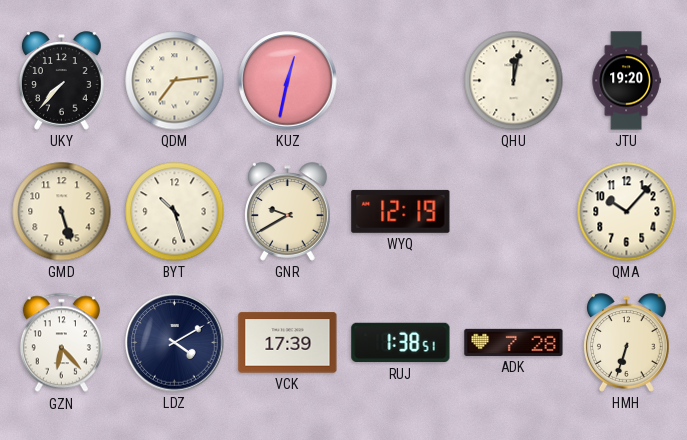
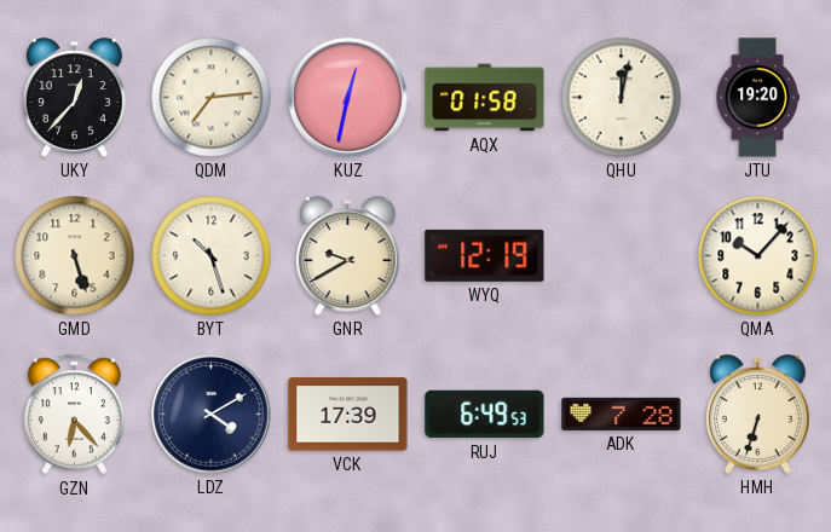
UKY: 7:37 -> 12:37 (75, 98)
AQX: none -> 01:58 (485, 98)
RUJ: 1:38 -> 6:49 (485, 415)
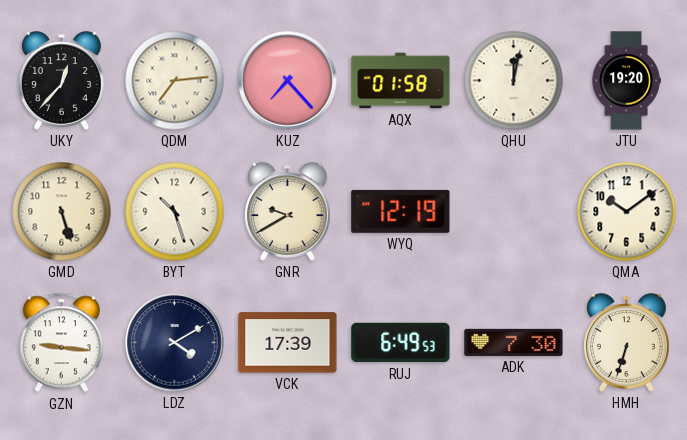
KUZ: 12:32 -> 7:23 (288, 81)
QMA: 10:07 -> 10:09 (627, 212)
GZN: 6:23 -> 9:16 (61, 343)
ADK: 7:28 -> 7:30 (514, 342)
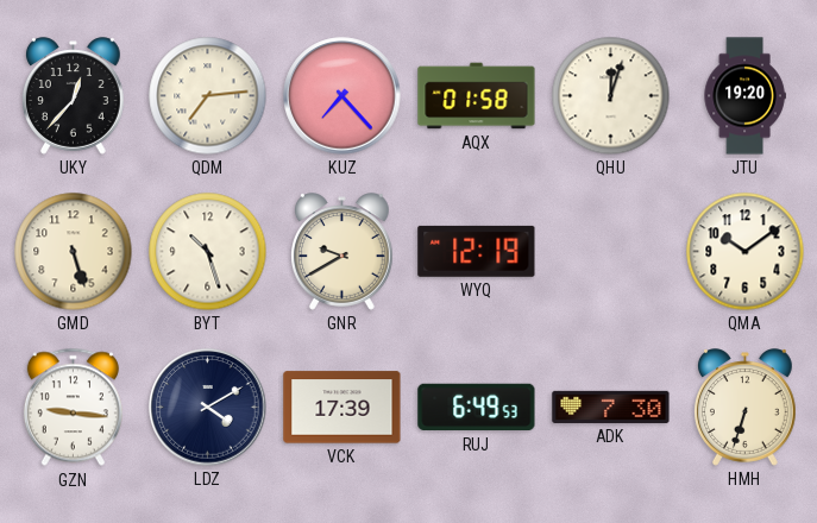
QHU: 12:02 -> 12:03 (611, 96)
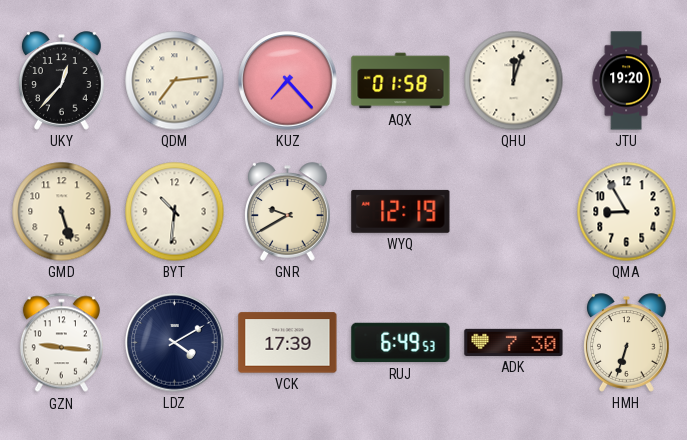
BYT: 10:27 -> 10:31 (175, 212)
QMA: 10:09 -> 8:55 (627, 212)
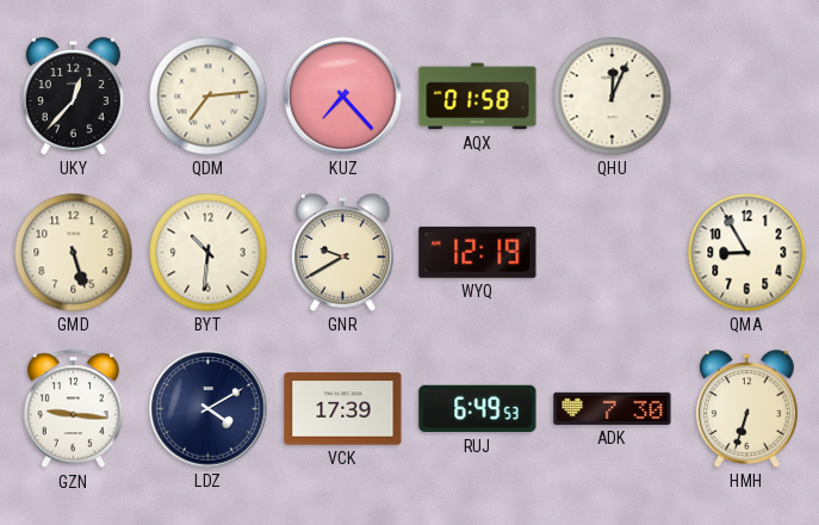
QHU: 12:03 -> 12:04 (613, 97)
JTU: 19:20 -> none (626, 81)
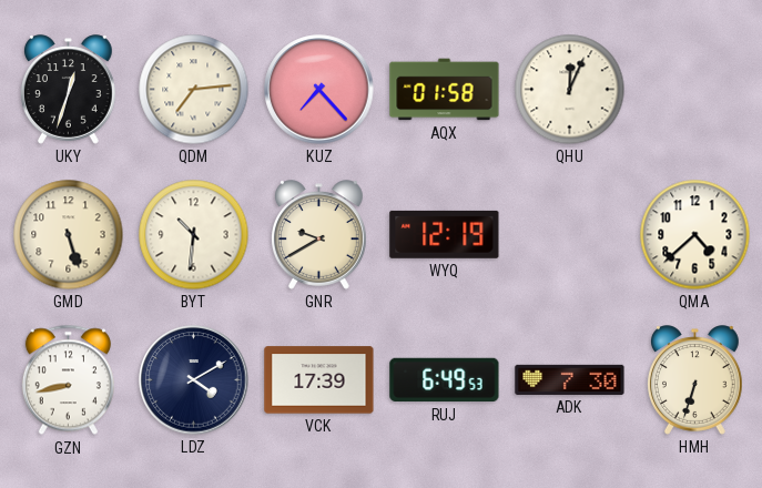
UKY: 12:37 -> 12:33 (69, 90)
QMA: 8:55 -> 4:38 (695, 235)
GZN: 9:16 -> 8:43 (68, 380)
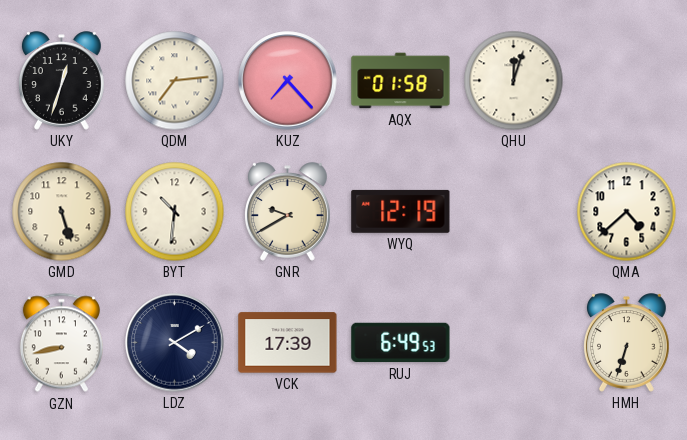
QHU: 12:04 -> 12:03 (514, 81)
ADK: 7:30 -> none (570, 379)
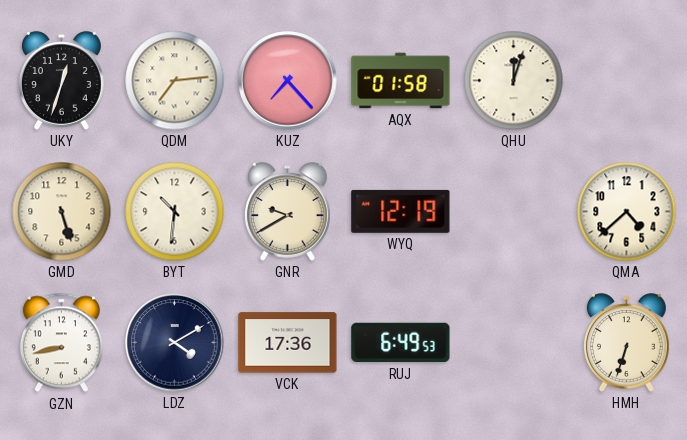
VCK: 17:39 -> 17:36 (288, 343)
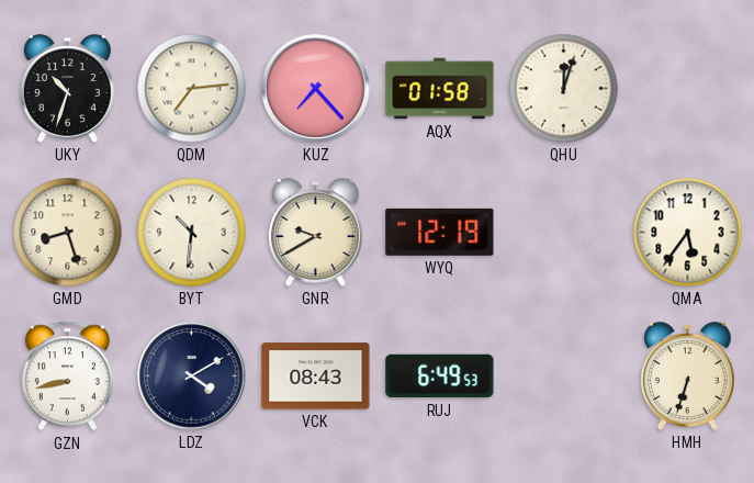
UKY: 12:33 -> 10:33 (68, 89)
GMD: 5:27 -> 8:27 (68, 233)
QMA: 4:38 -> 5:36 (688, 233)
VCK: 17:36 -> 08:43 (316, 377)
